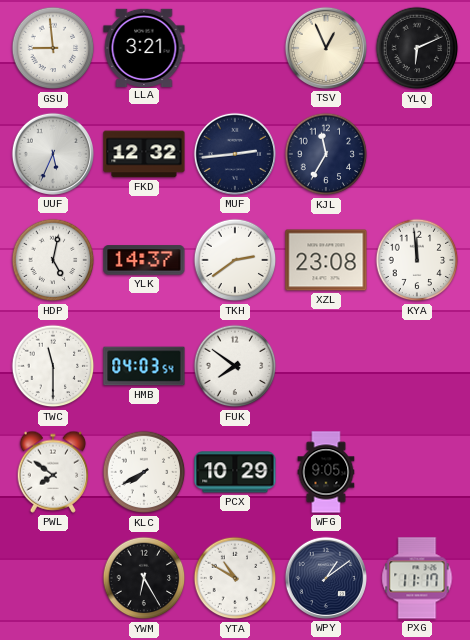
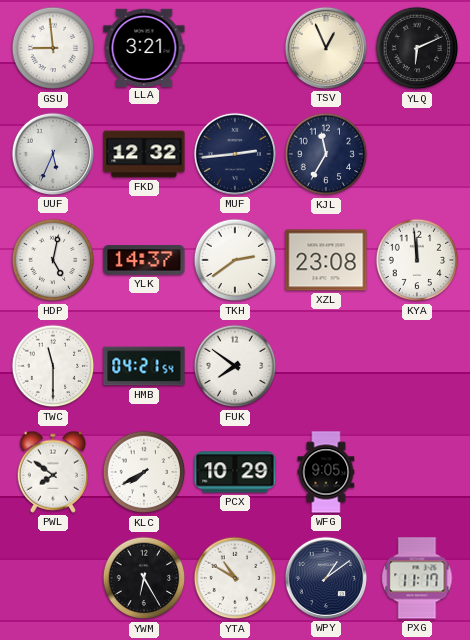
HMB: 04:03 -> 04:21 (144, 366)
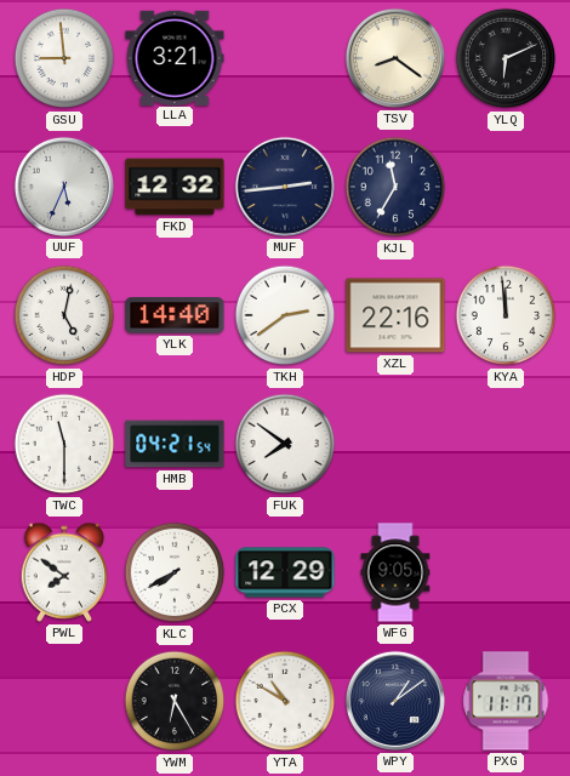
TSV: 12:56 -> 8:21 (395, 58)
YLK: 14:37 -> 14:40 (175, 315)
XZL: 23:08 -> 22:16 (395, 315)
PCX: 10:29 -> 12:29 (285, 572)
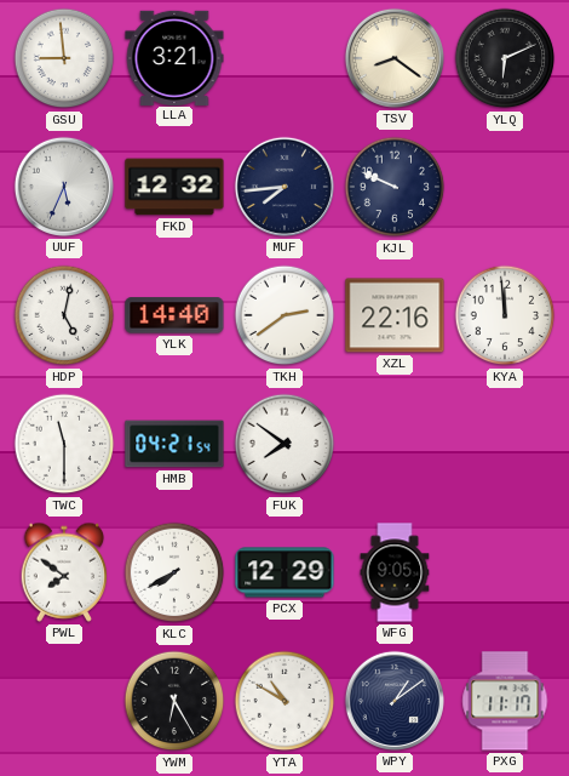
MUF: 2:44 -> 7:44 (284, 187)
KJL: 11:35 -> 9:49 (395, 187)
